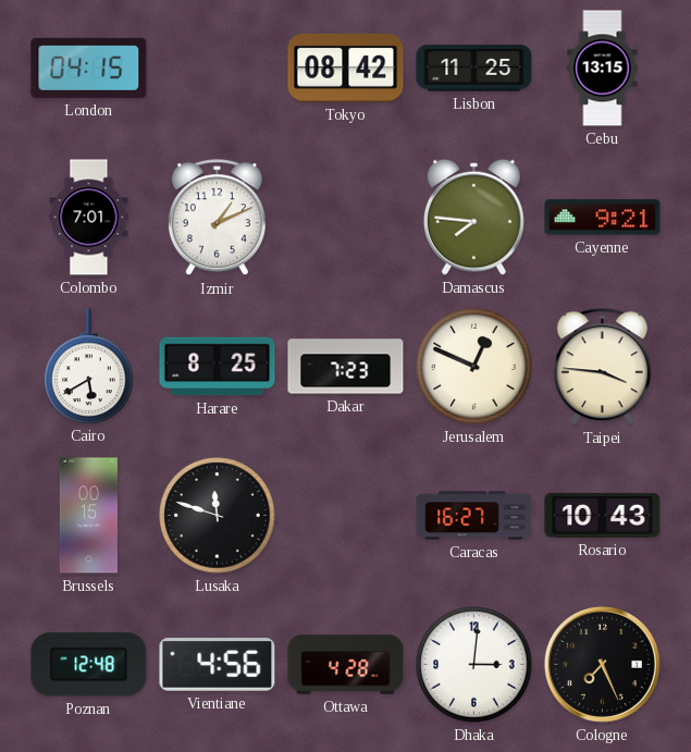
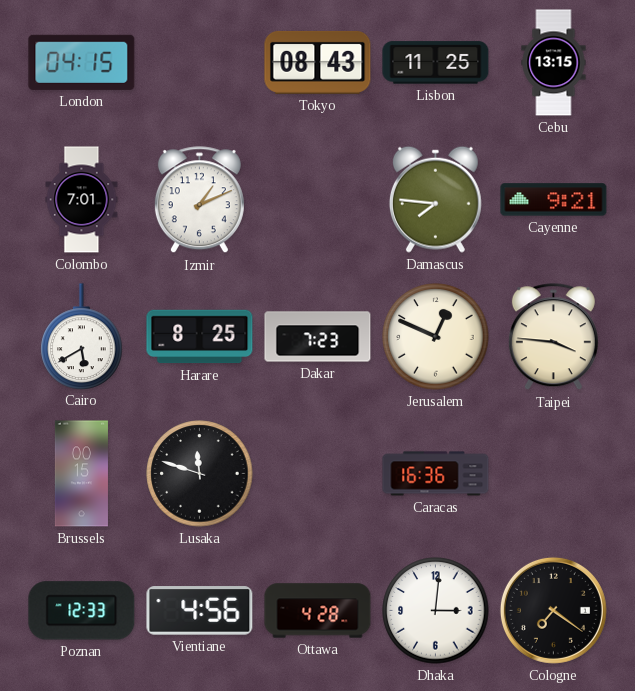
Tokyo: 08:42 -> 08:43 (318, 62)
Caracas: 16:27 -> 16:36 (436, 474)
Rosario: 10:43 -> none (603, 515)
Poznan: 12:48 -> 12:33 (82, 611)
Cologne: 7:26 -> 7:21 (553, 610)
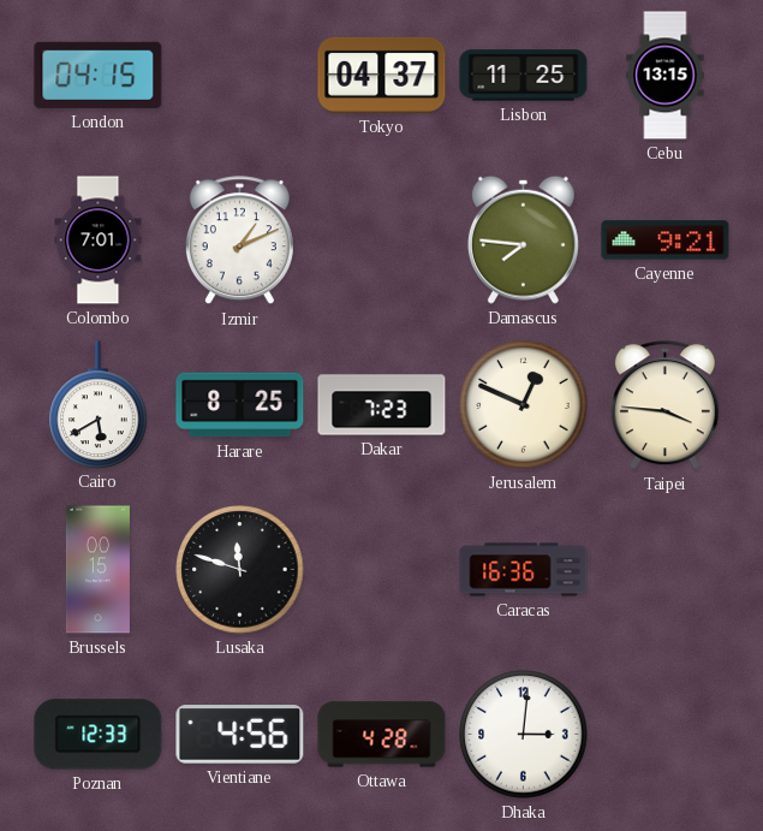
Tokyo: 08:43 -> 04:37 (382, 75)
Cologne: 7:21 -> none (553, 610)
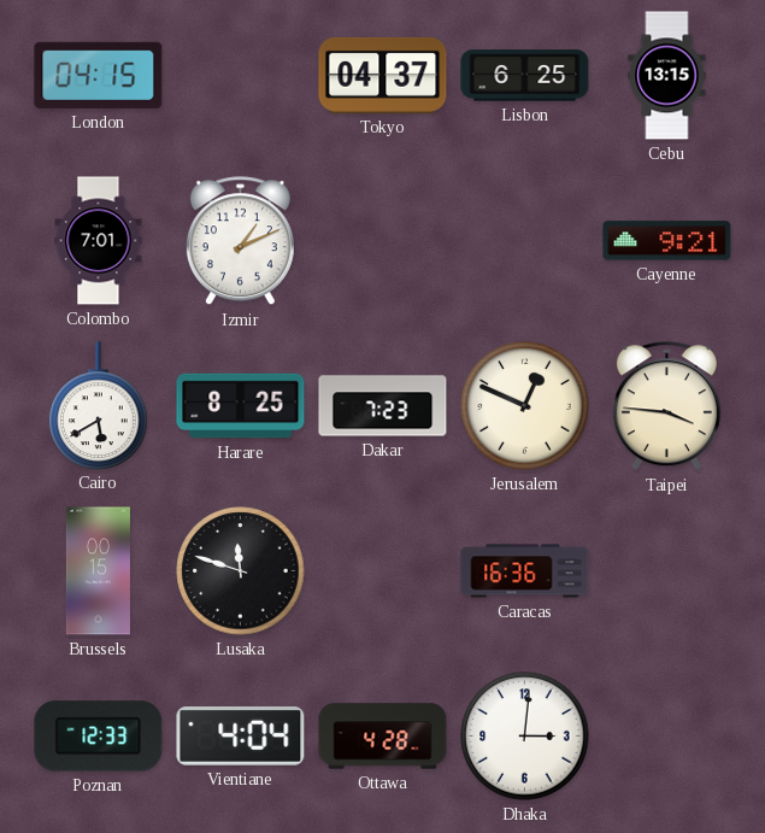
Lisbon: 11:25 -> 6:25 (525, 76)
Damascus: 7:46 -> none (523, 239)
Vientiane: 4:56 -> 4:04 (241, 737)
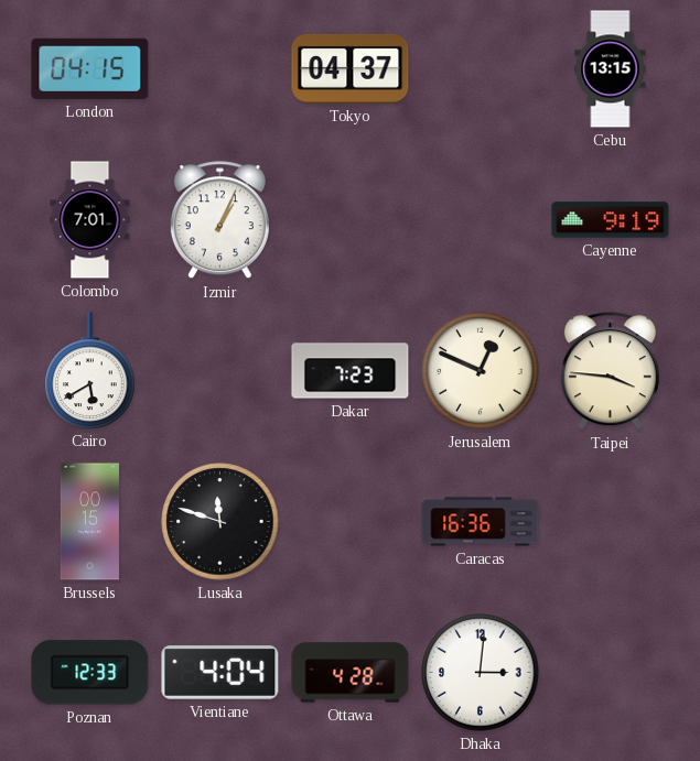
Lisbon: 6:25 -> none (525, 76)
Izmir: 1:11 -> 1:04 (219, 220)
Cayenne: 9:21 -> 9:19 (611, 220)
Harare: 8:25 -> none (241, 406)
